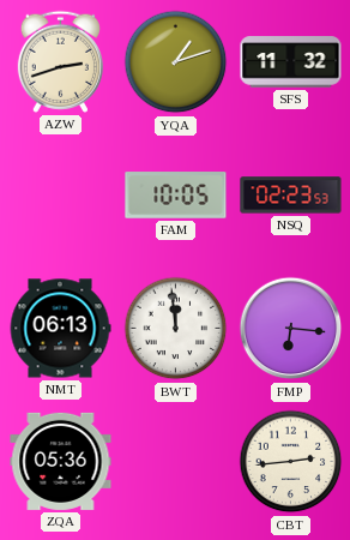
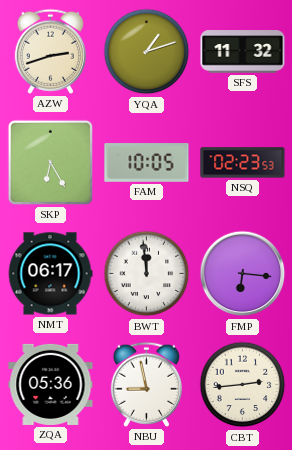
SKP: none -> 6:25 (50, 162)
NMT: 06:13 -> 06:17 (50, 274)
NBU: none -> 8:58 (146, 384)
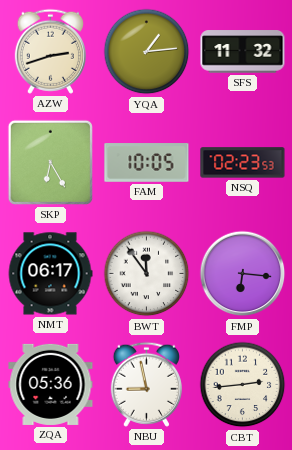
YQA: 1:12 -> 1:14 (147, 52)
BWT: 11:59 -> 11:54 (147, 274)
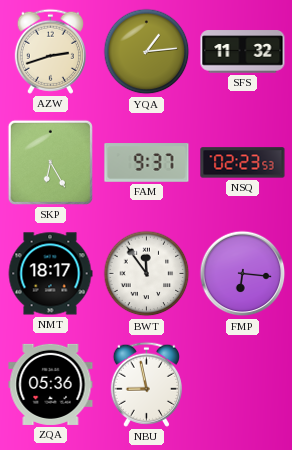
FAM: 10:05 -> 9:37 (147, 163)
NMT: 06:17 -> 18:17 (50, 274)
CBT: 2:44 -> none (243, 385)
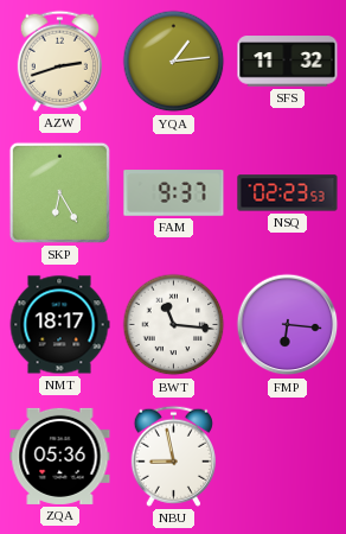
BWT: 11:54 -> 11:16 (174, 325)
